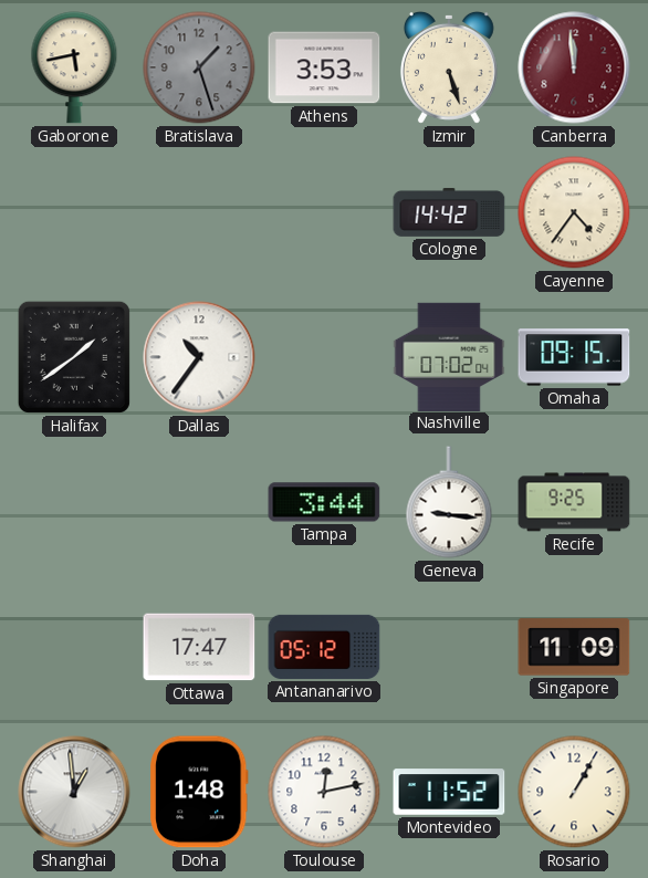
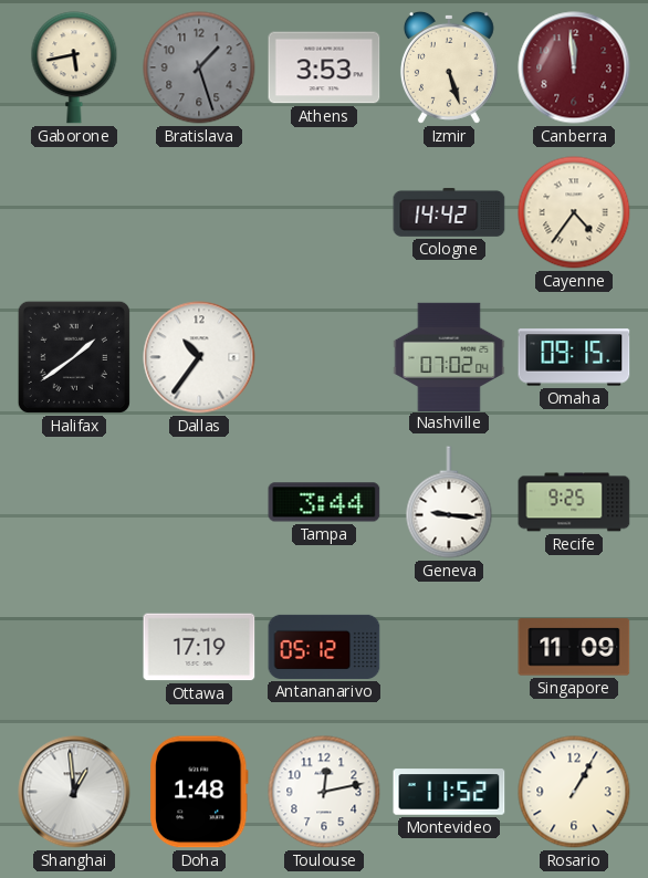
Ottawa: 17:47 -> 17:19 (199, 647)
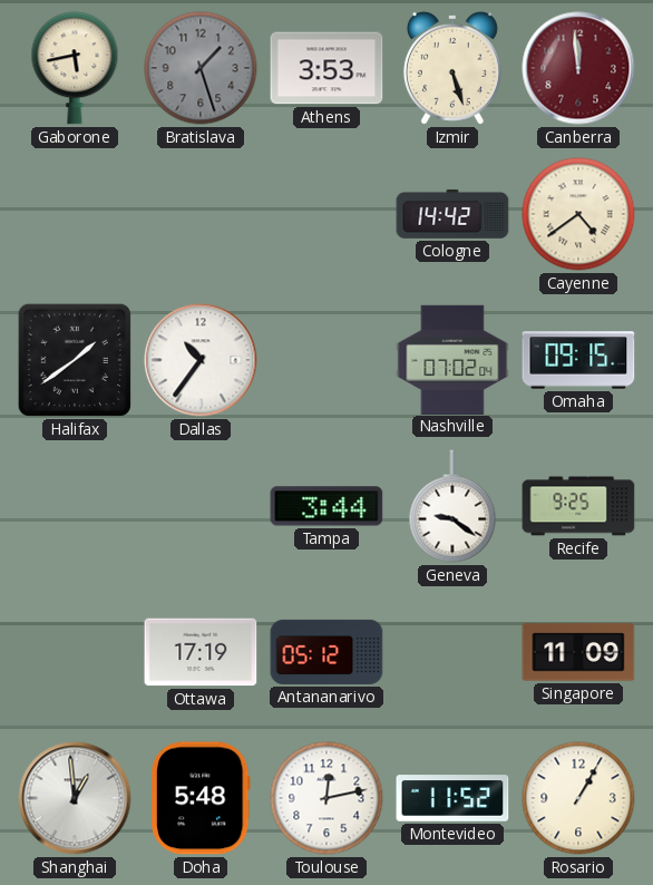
Cayenne: 4:36 -> 4:39 (578, 214)
Geneva: 9:16 -> 9:21 (452, 506)
Doha: 1:48 -> 5:48 (202, 798)
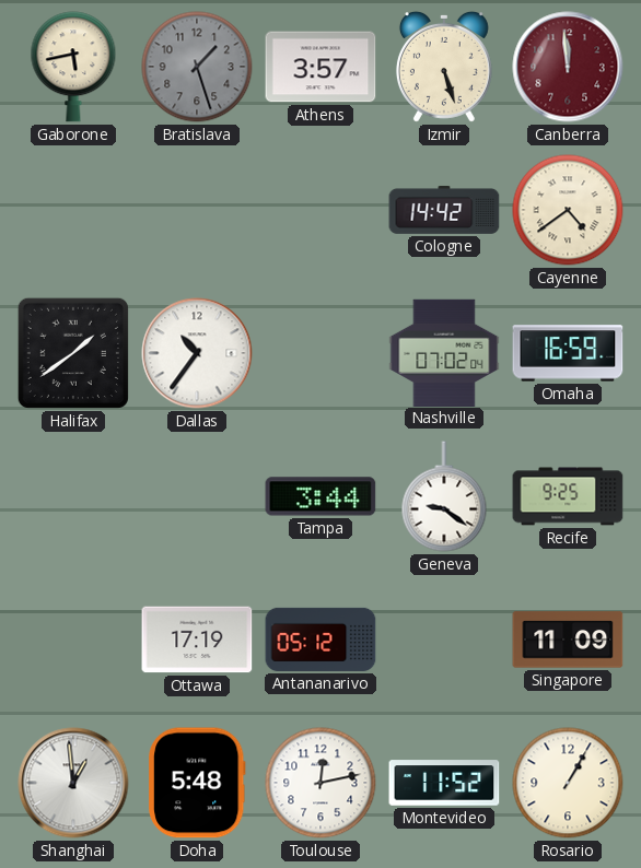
Athens: 3:53 -> 3:57 (320, 67)
Omaha: 09:15 -> 16:59 (568, 353)
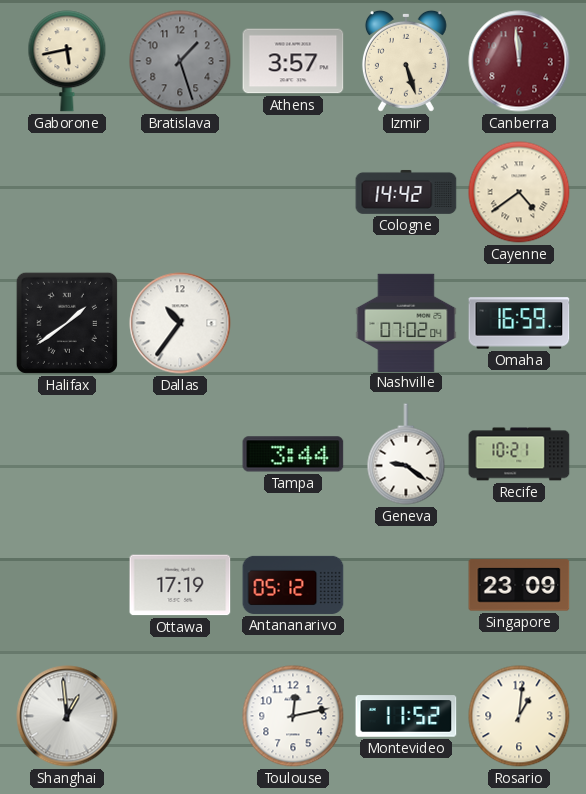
Recife: 9:25 -> 10:21 (519, 454)
Singapore: 11:09 -> 23:09 (519, 585)
Doha: 5:48 -> none (198, 783)
Rosario: 1:05 -> 1:01 (519, 716)
